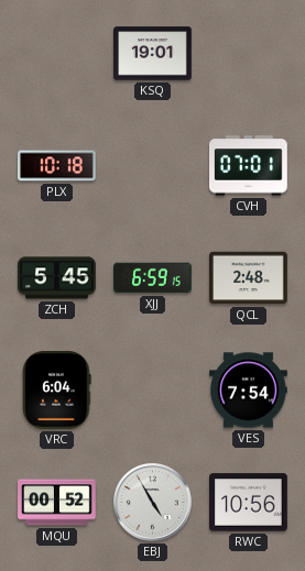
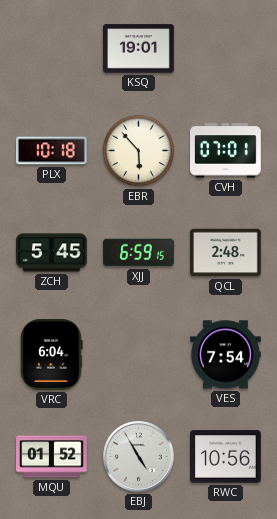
EBR: none -> 5:53 (139, 151)
MQU: 00:52 -> 01:52 (52, 457)
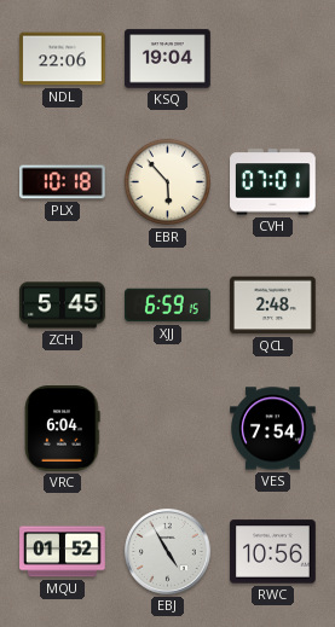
NDL: none -> 22:06 (63, 59)
KSQ: 19:01 -> 19:04 (168, 59)
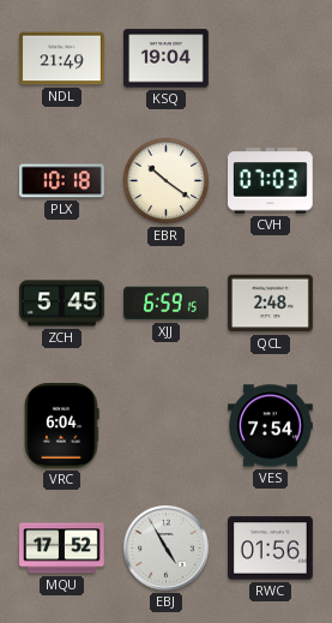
NDL: 22:06 -> 21:49 (62, 59)
EBR: 5:53 -> 10:21 (167, 181)
CVH: 07:01 -> 07:03 (271, 181)
MQU: 01:52 -> 17:52 (62, 549)
RWC: 10:56 -> 01:56 (271, 549)
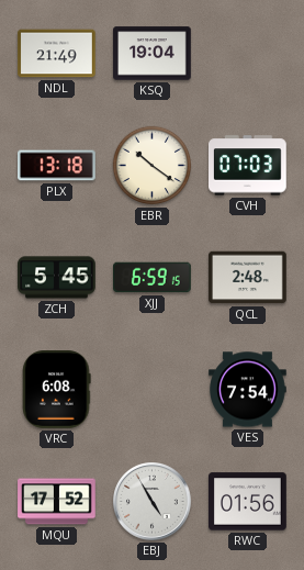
PLX: 10:18 -> 13:18 (57, 166)
VRC: 6:04 -> 6:08 (57, 390)
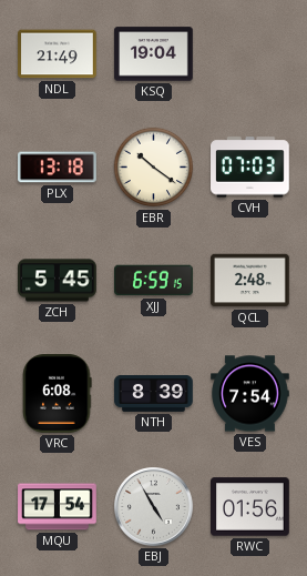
NTH: none -> 8:39 (154, 393)
MQU: 17:52 -> 17:54 (58, 507)
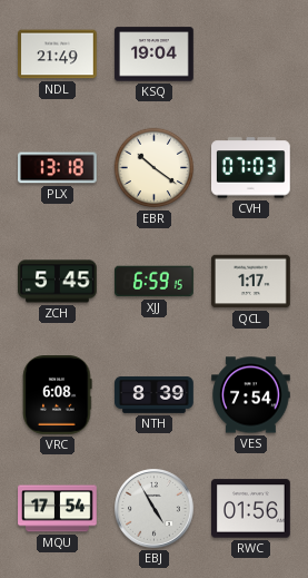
QCL: 2:48 -> 1:17 (251, 282)
